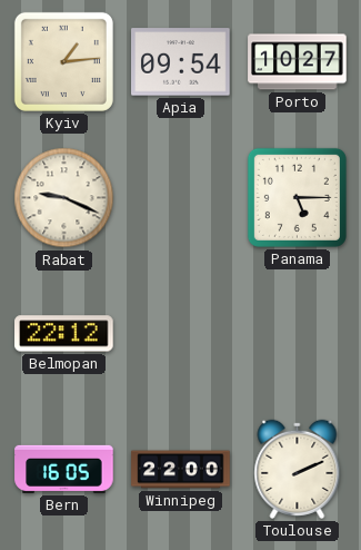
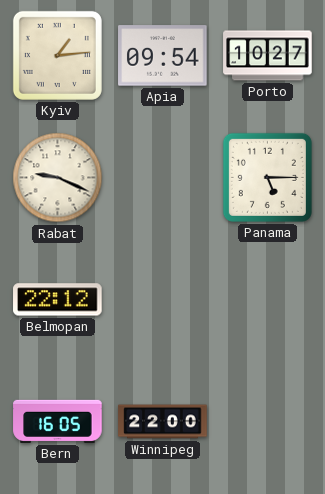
Toulouse: 2:11 -> none (298, 469)
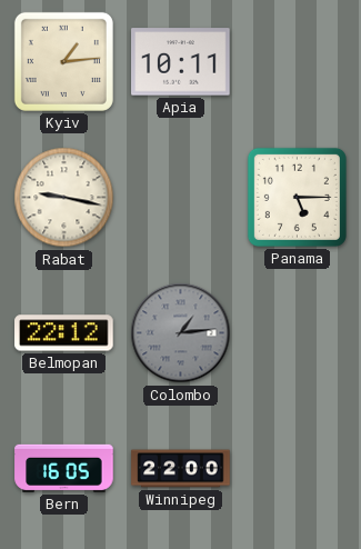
Apia: 09:54 -> 10:11 (181, 62)
Porto: 10:27 -> none (268, 56)
Rabat: 9:19 -> 9:17 (64, 198)
Colombo: none -> 1:14 (181, 333)
